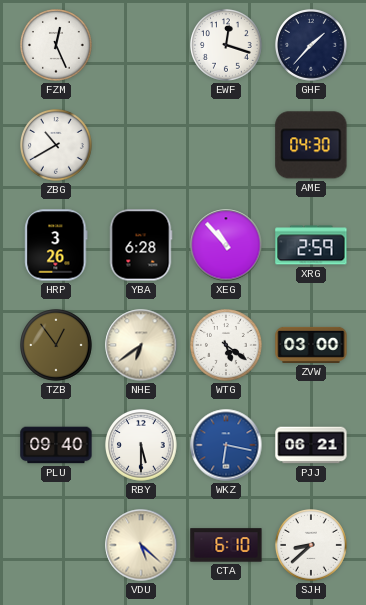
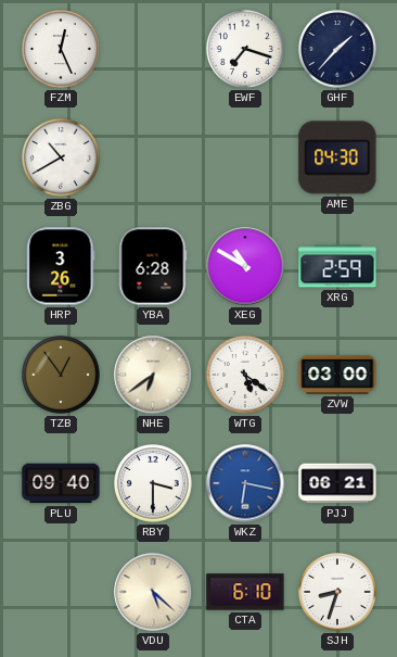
EWF: 12:18 -> 7:18 (246, 50)
XEG: 10:53 -> 10:50 (245, 266)
RBY: 5:30 -> 3:30 (154, 484)
SJH: 8:38 -> 8:33 (338, 593)
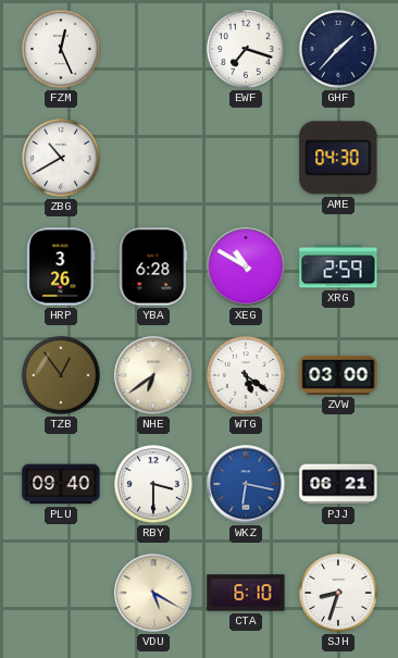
VDU: 5:22 -> 5:20 (153, 593)
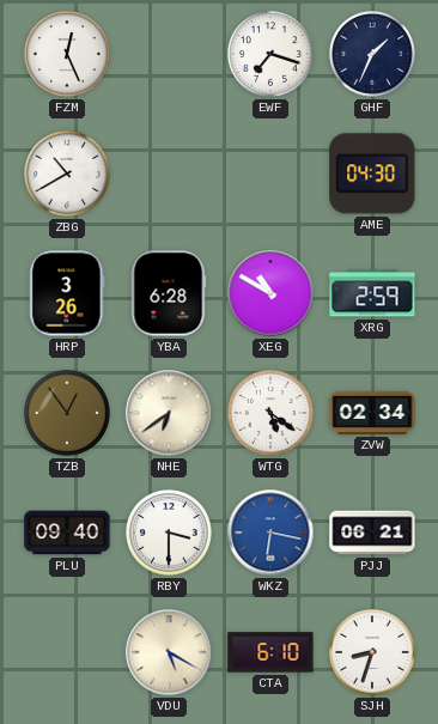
GHF: 1:37 -> 1:34 (373, 55)
ZVW: 03:00 -> 02:34 (372, 413)
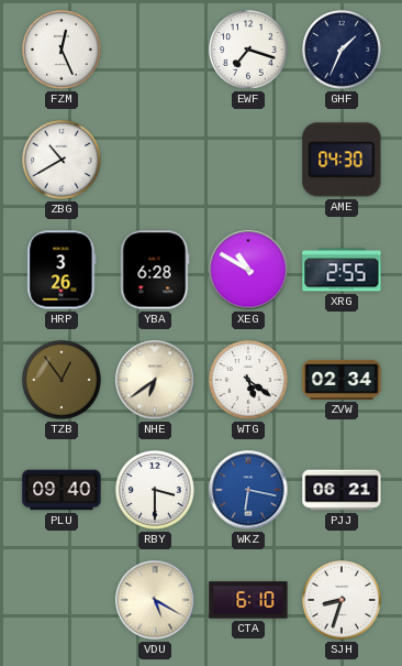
XRG: 2:59 -> 2:55 (342, 270)
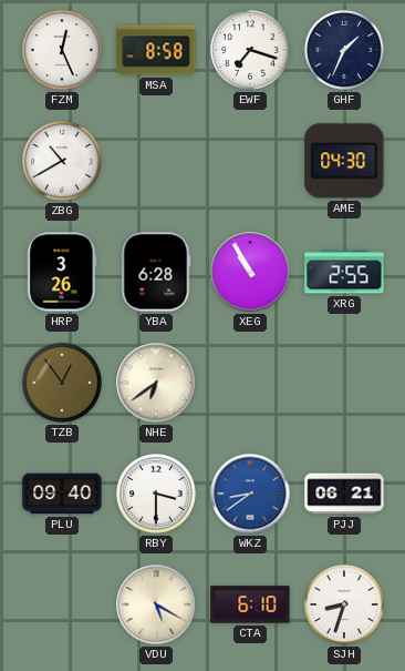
MSA: none -> 8:58 (156, 50)
XEG: 10:50 -> 10:55 (250, 272)
WTG: 5:21 -> none (249, 381)
ZVW: 02:34 -> none (342, 380)
WKZ: 6:17 -> 8:39 (250, 494)
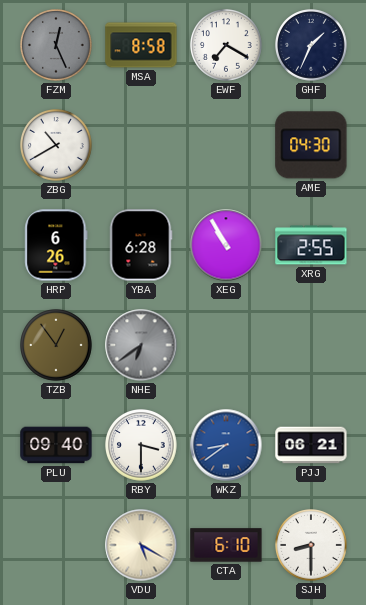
FZM dial: white -> grey (57, 46)
EWF: 7:18 -> 7:20 (227, 46)
HRP: 3:26 -> 6:26 (56, 245)
NHE dial: cream -> grey (141, 345)
SJH: 8:33 -> 8:30 (312, 546)
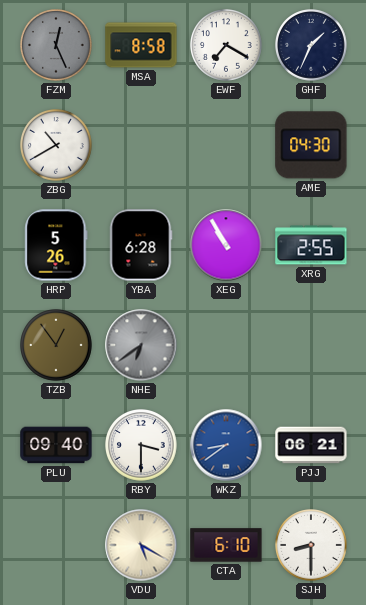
HRP: 6:26 -> 5:26 (56, 245)
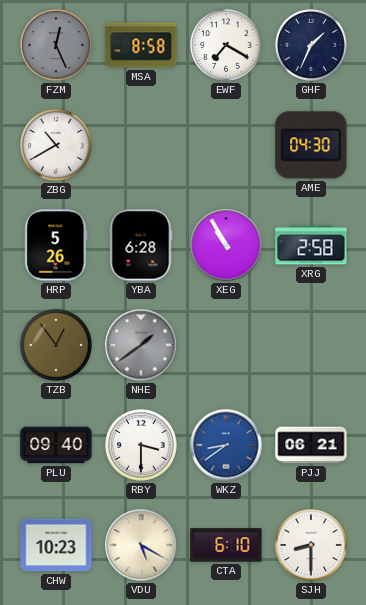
XRG: 2:55 -> 2:58 (311, 245)
NHE: 6:39 -> 1:39 (141, 345)
CHW: none -> 10:23 (56, 545)
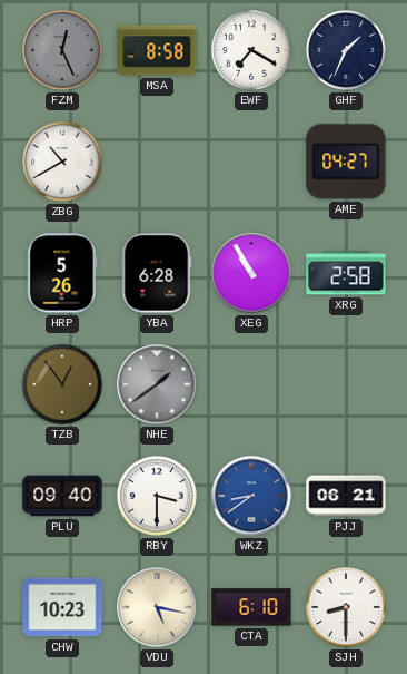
AME: 04:30 -> 04:27 (346, 162)
VDU: 5:20 -> 5:17 (157, 607)
